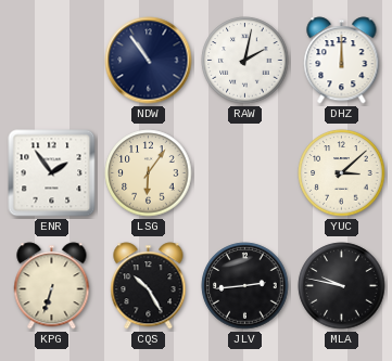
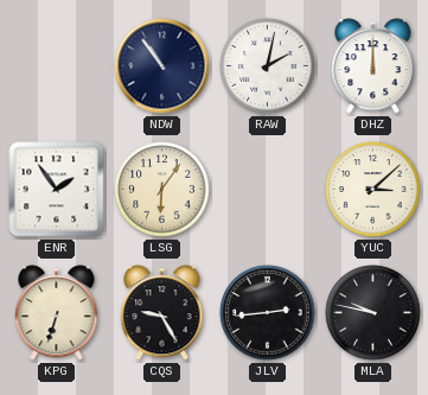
CQS: 10:25 -> 9:25 (162, 313)
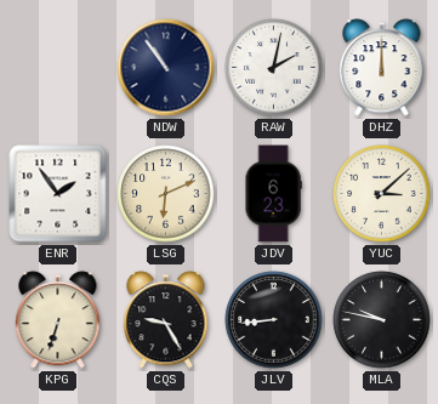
LSG: 6:06 -> 6:11 (166, 194)
JDV: none -> 6:23 (273, 194)
JLV: 2:44 -> 8:44 (274, 320)
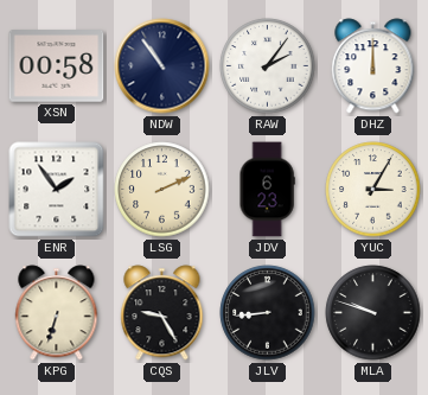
XSN: none -> 00:58 (57, 66)
RAW: 2:02 -> 2:06 (268, 66)
LSG: 6:11 -> 2:11 (162, 190)
YUC: 3:08 -> 3:05 (373, 190)
MLA: 9:47 -> 9:48 (373, 313)
